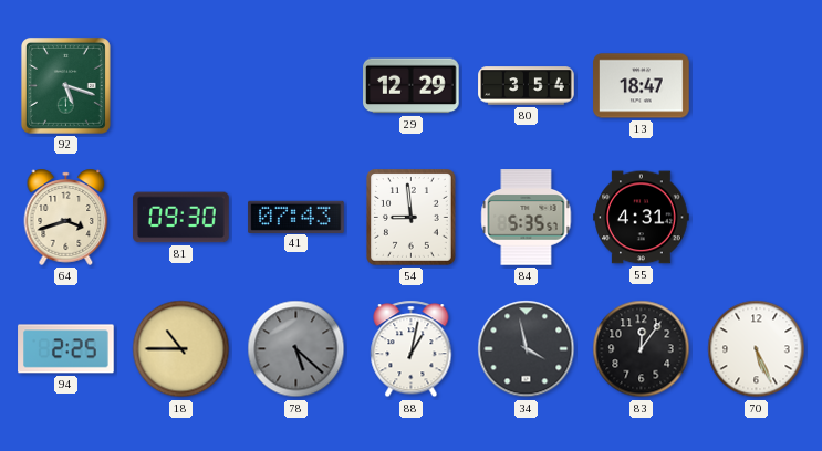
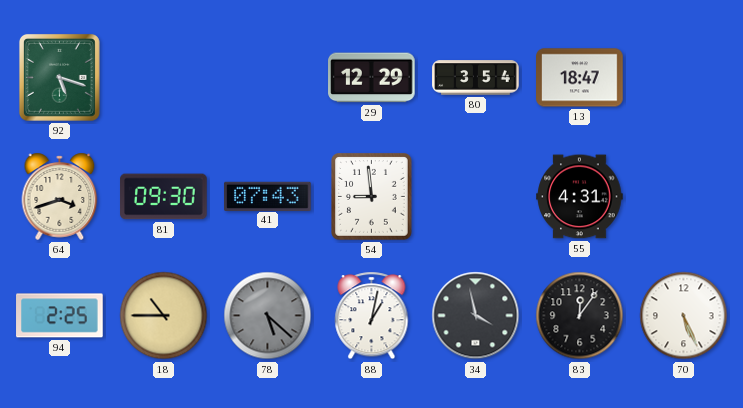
84: 5:35 -> none (527, 218)
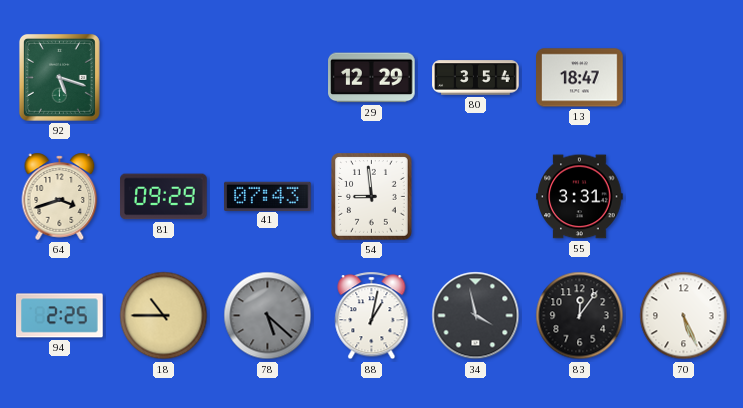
81: 09:30 -> 09:29 (164, 197)
55: 4:31 -> 3:31 (580, 197)
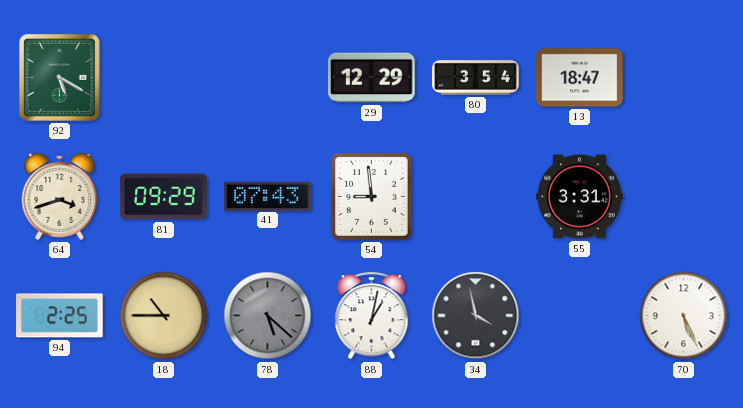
92: 5:18 -> 5:20 (59, 77)
83: 12:06 -> none (580, 316)
